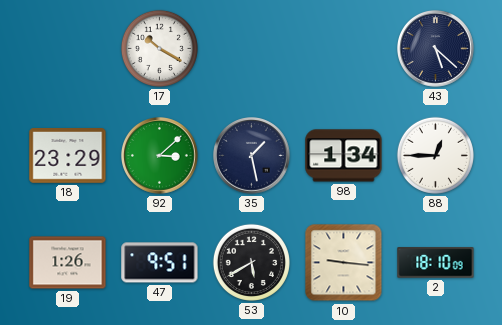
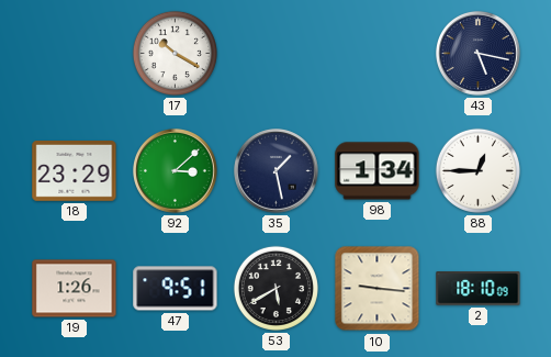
43: 5:22 -> 5:17 (479, 54)
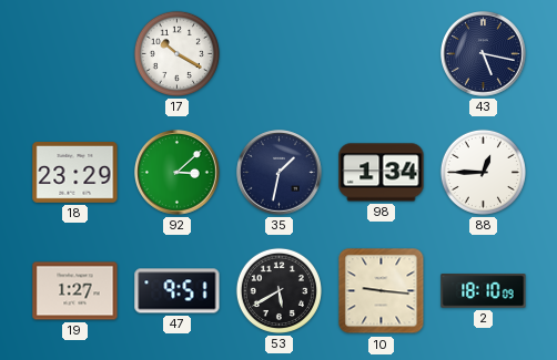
35: 1:28 -> 1:32 (280, 173)
19: 1:26 -> 1:27 (75, 291)
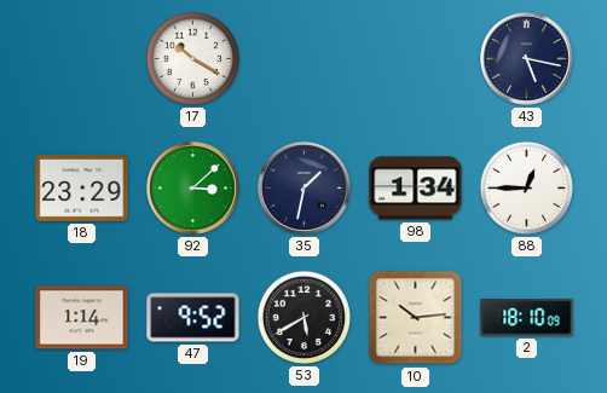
19: 1:27 -> 1:14 (82, 318)
47: 9:51 -> 9:52 (193, 318)
10: 9:16 -> 10:14 (416, 318)
